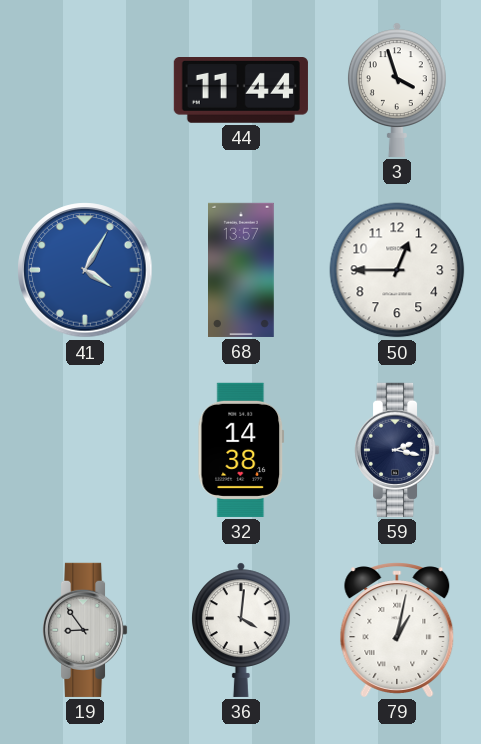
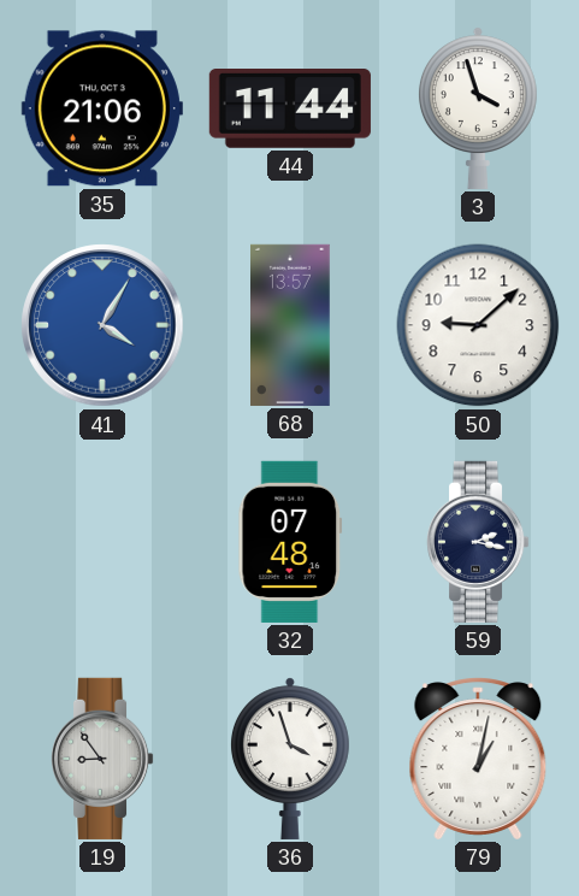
35: none -> 21:06 (102, 108)
50: 12:45 -> 9:08 (478, 325)
32: 14:38 -> 07:48 (290, 542)
36: 4:01 -> 3:57 (290, 759)
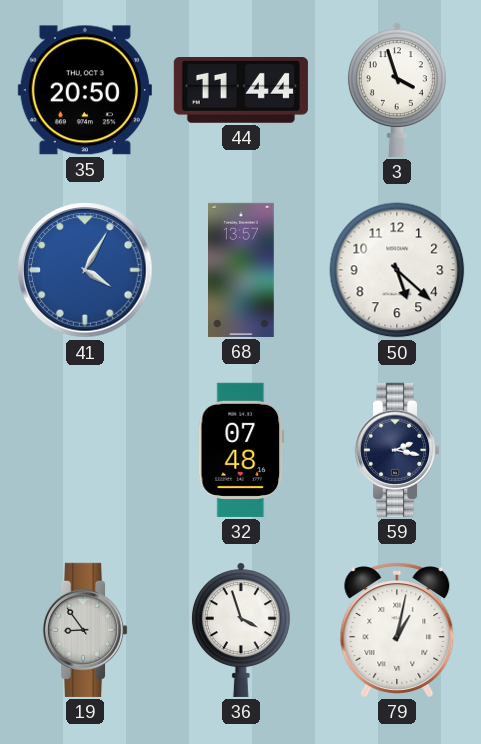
35: 21:06 -> 20:50 (85, 90)
50: 9:08 -> 5:22 (397, 270)
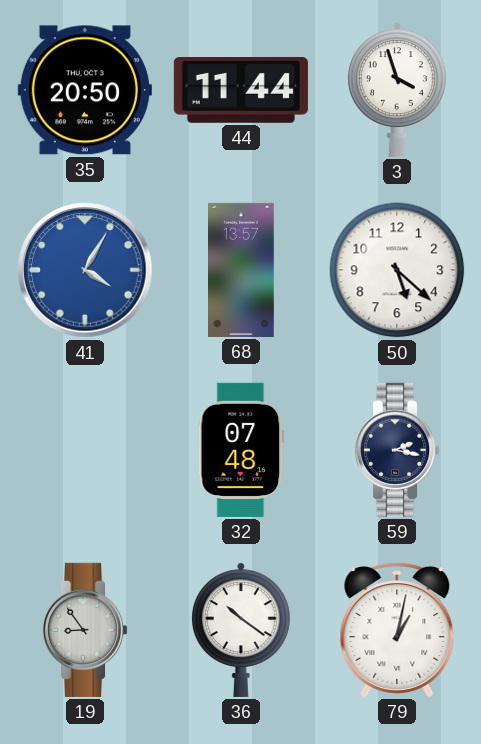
36: 3:57 -> 10:21 (241, 630)
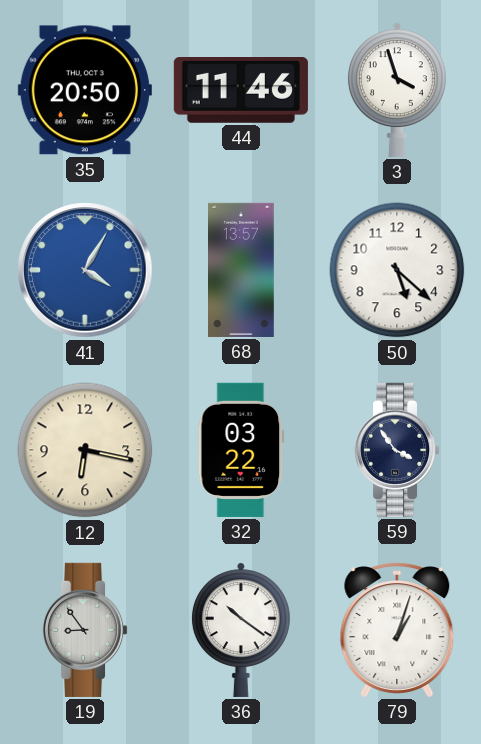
44: 11:44 -> 11:46 (241, 91)
12: none -> 6:17 (85, 450)
32: 07:48 -> 03:22 (241, 450)
59: 2:17 -> 3:54 (397, 450)
79: 1:02 -> 1:03 (397, 630)
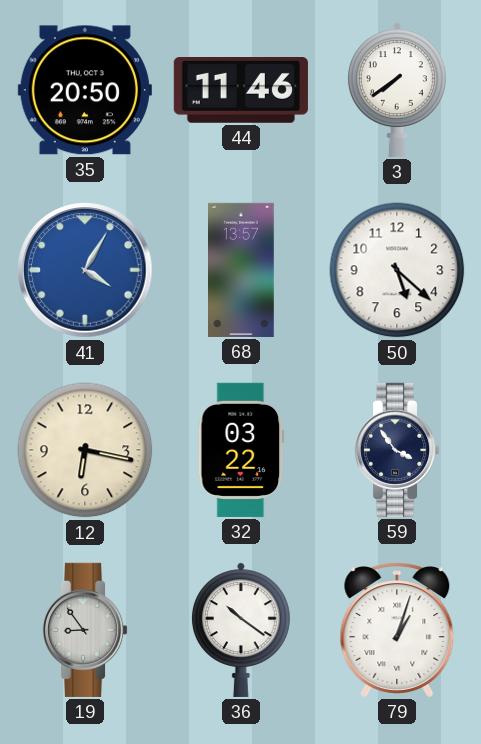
3: 3:57 -> 7:39 (397, 90)
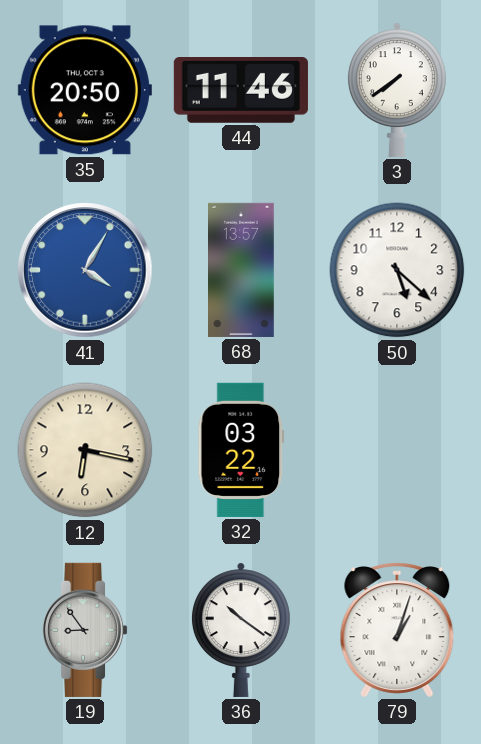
59: 3:54 -> none (397, 450)
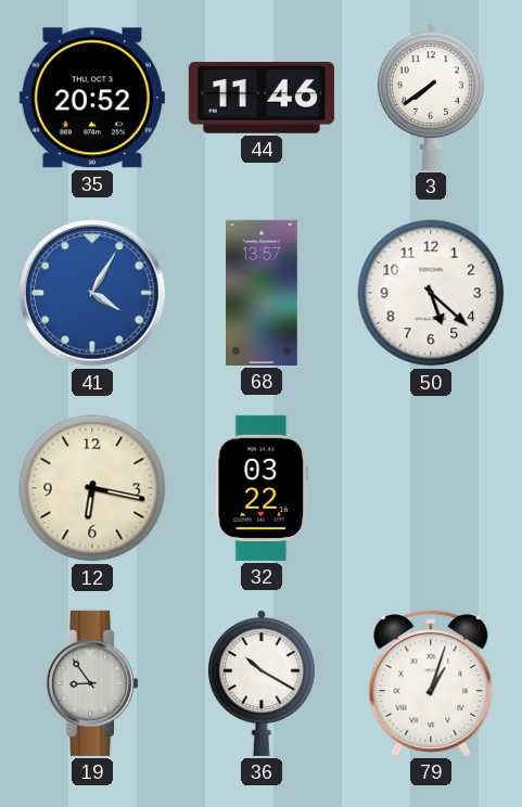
35: 20:50 -> 20:52 (92, 98)
36: 10:21 -> 10:20 (262, 683)
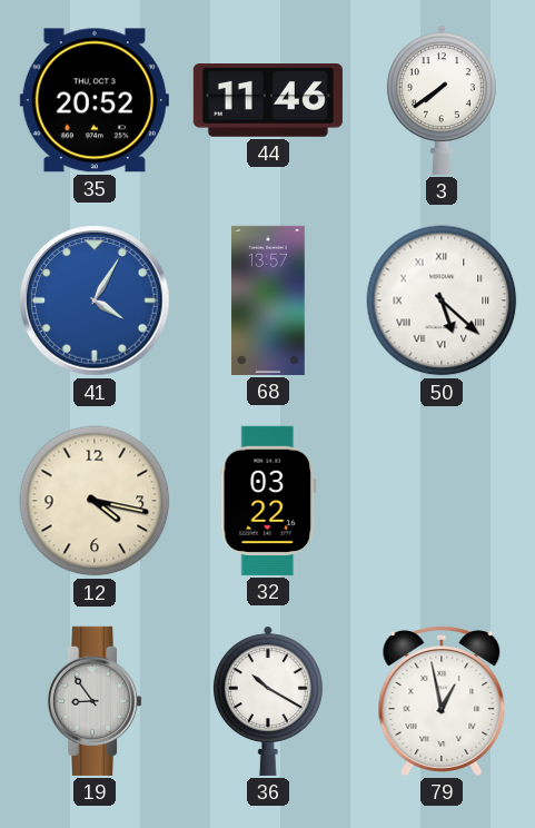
50 numerals: Arabic -> Roman (442, 300)
12: 6:17 -> 4:17 (95, 501)
79: 1:03 -> 12:58 (442, 701)
